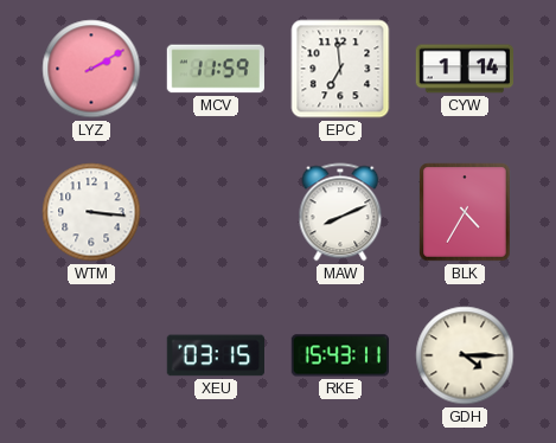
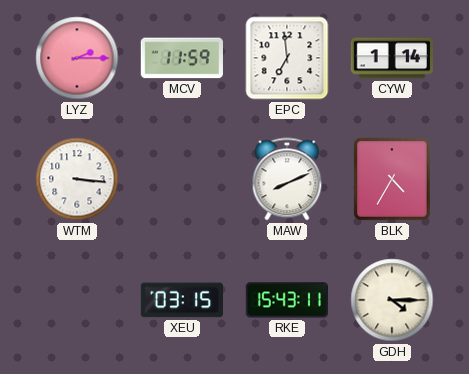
LYZ: 2:10 -> 2:15 (77, 58)
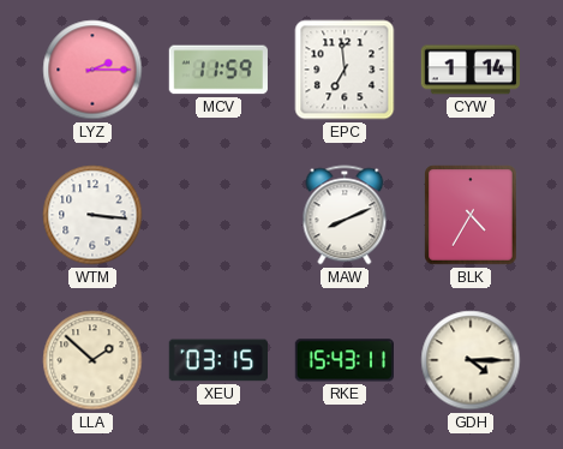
LLA: none -> 1:52 (92, 360)
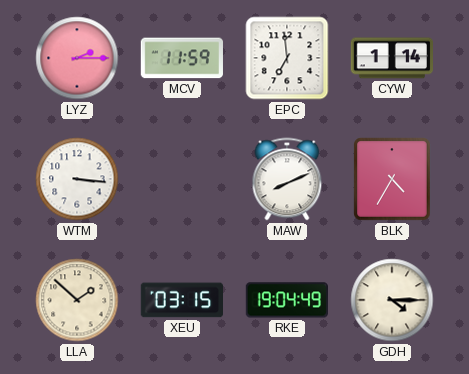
RKE: 15:43 -> 19:04 (286, 300)
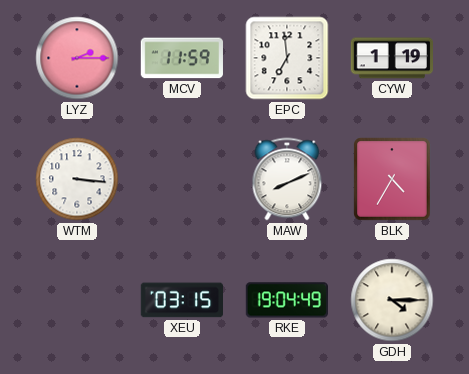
CYW: 1:14 -> 1:19 (391, 58)
LLA: 1:52 -> none (77, 300)
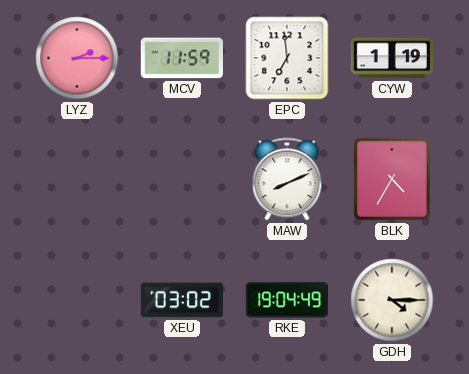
WTM: 3:16 -> none (77, 179)
XEU: 03:15 -> 03:02 (181, 300)
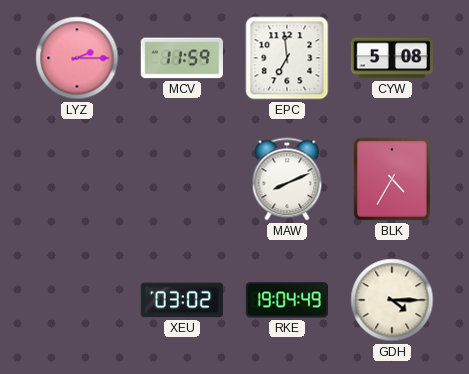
CYW: 1:19 -> 5:08 (391, 58)
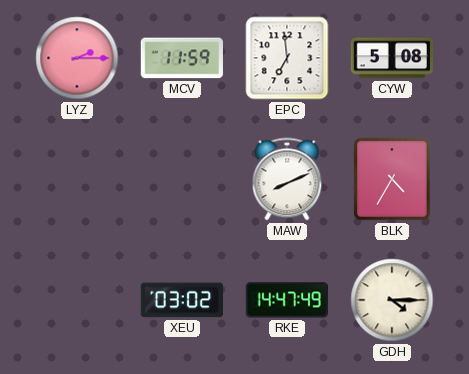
RKE: 19:04 -> 14:47 (286, 300)
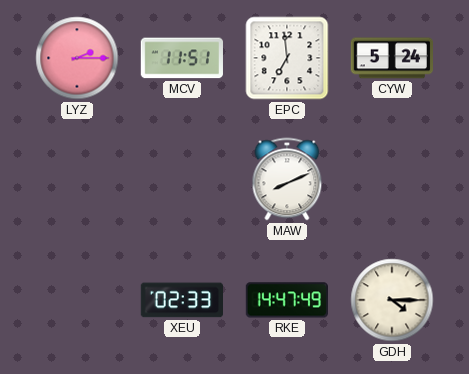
MCV: 11:59 -> 11:51 (182, 58)
CYW: 5:08 -> 5:24 (391, 58)
BLK: 4:35 -> none (392, 179)
XEU: 03:02 -> 02:33 (181, 300)
